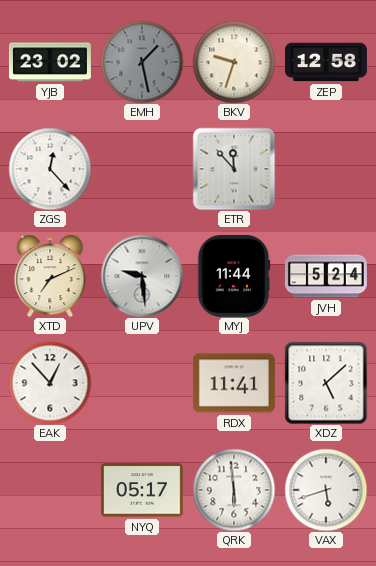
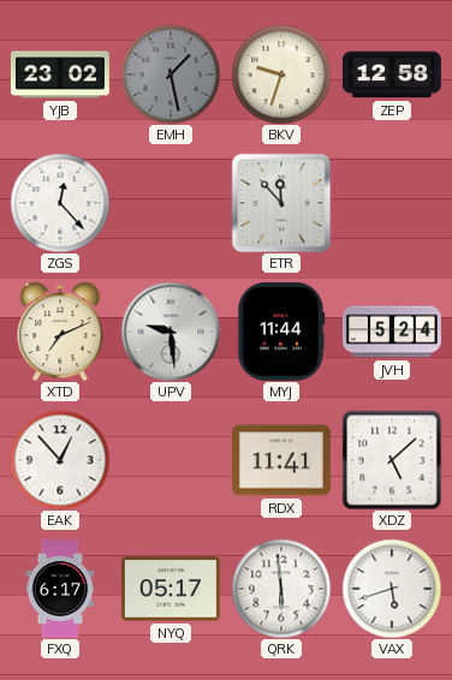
FXQ: none -> 6:17 (60, 589)
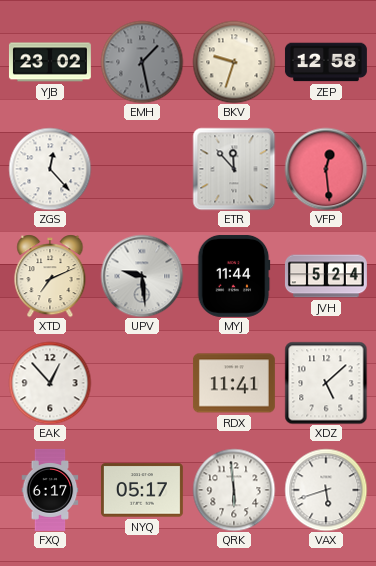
VFP: none -> 12:29 (326, 169)
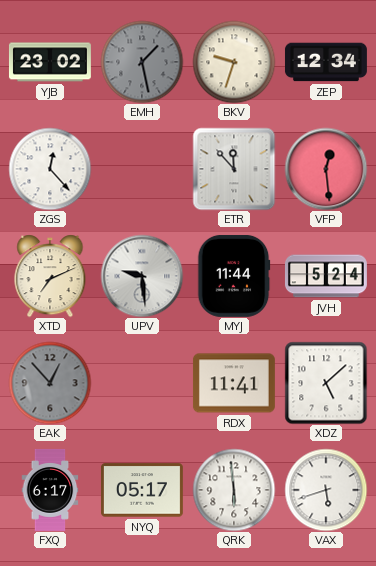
ZEP: 12:58 -> 12:34 (326, 62)
EAK dial: white -> grey (50, 383)
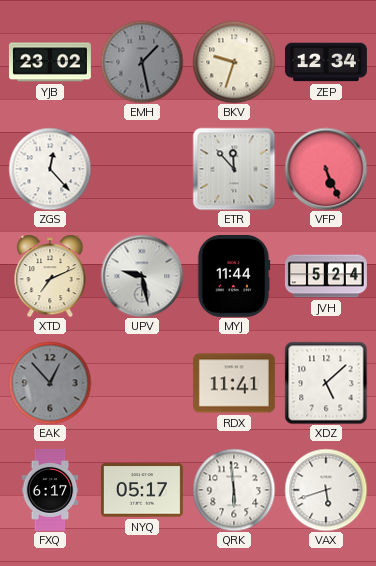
VFP: 12:29 -> 5:26 (326, 169)
UPV: 9:29 -> 9:28 (142, 276)
